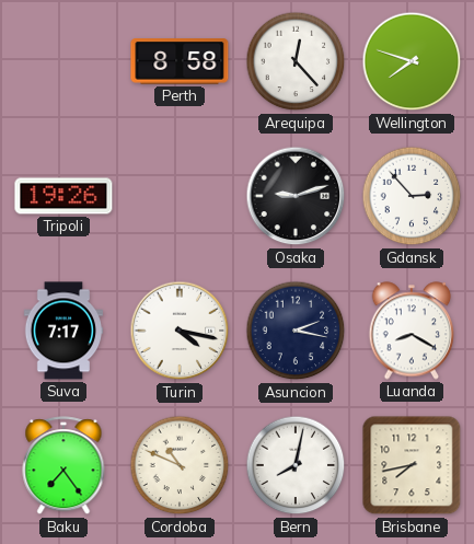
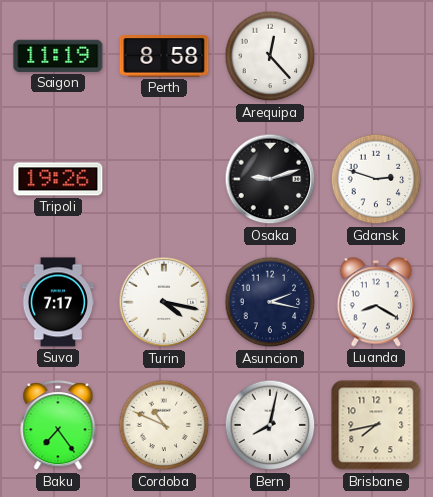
Saigon: none -> 11:19 (58, 56)
Wellington: 7:48 -> none (412, 61)
Gdansk: 2:53 -> 2:48 (376, 179)
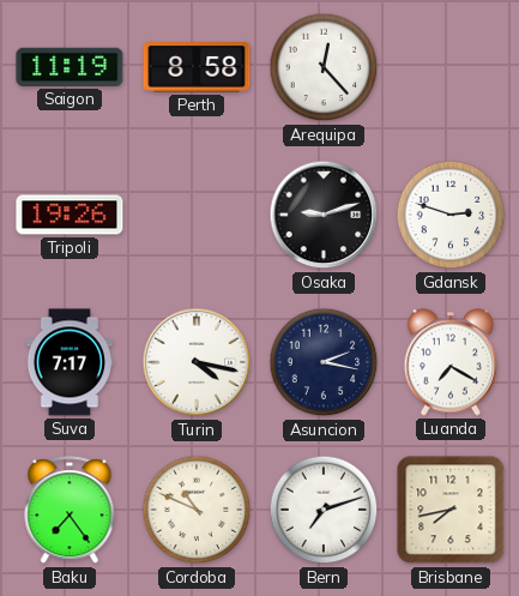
Luanda: 8:20 -> 7:20 (451, 362)
Bern: 8:02 -> 7:12 (324, 510)
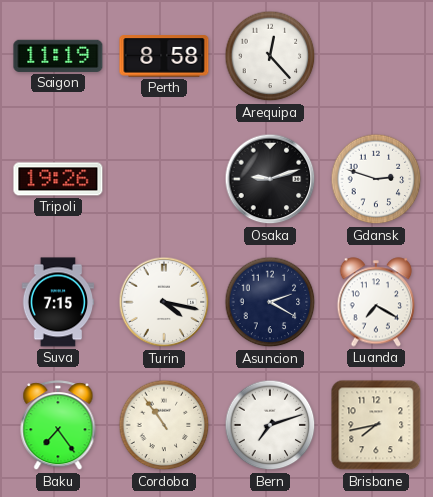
Suva: 7:17 -> 7:15 (58, 302)
Asuncion: 2:17 -> 2:20 (270, 302)
Cordoba: 10:49 -> 10:54 (164, 425)
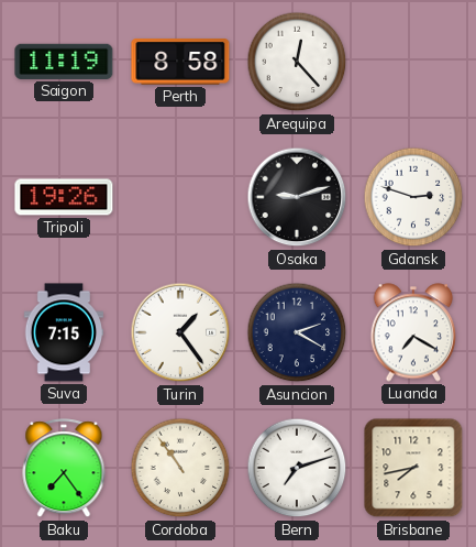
Turin: 4:17 -> 1:24 (180, 332)
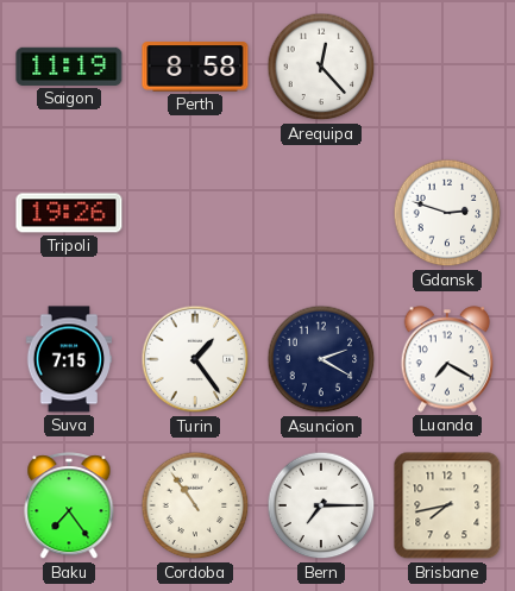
Osaka: 9:12 -> none (297, 197)
Bern: 7:12 -> 7:15 (321, 505)
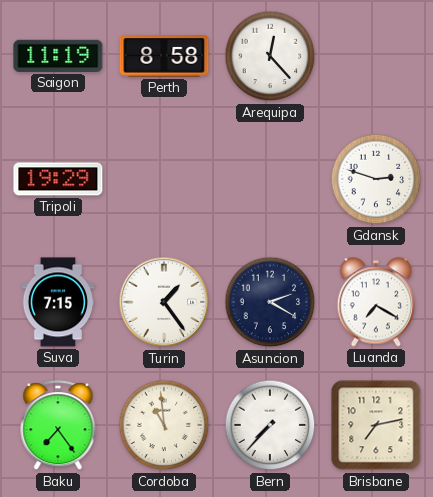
Tripoli: 19:26 -> 19:29 (58, 179)
Cordoba: 10:54 -> 10:59 (164, 425)
Bern: 7:15 -> 7:37 (270, 425)
Brisbane: 7:43 -> 7:13 (376, 425)
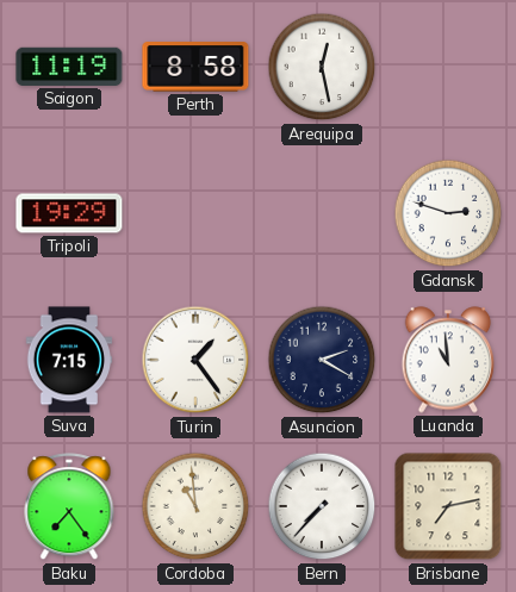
Arequipa: 12:23 -> 12:28 (322, 67)
Luanda: 7:20 -> 10:59 (448, 360)
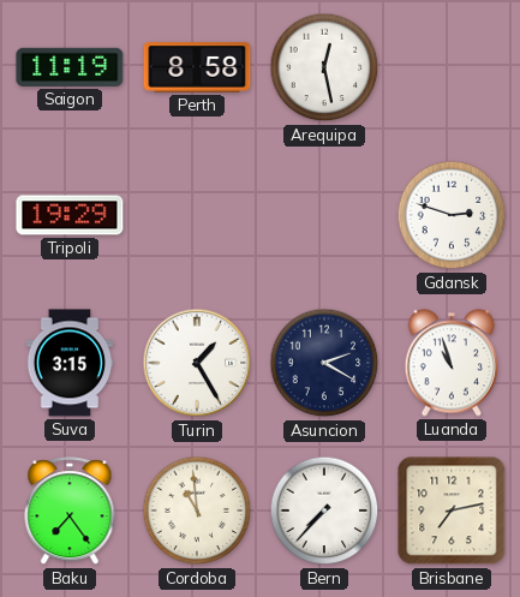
Suva: 7:15 -> 3:15 (70, 363)
Turin: 1:24 -> 1:25 (197, 363)
Luanda: 10:59 -> 10:57 (452, 363)
